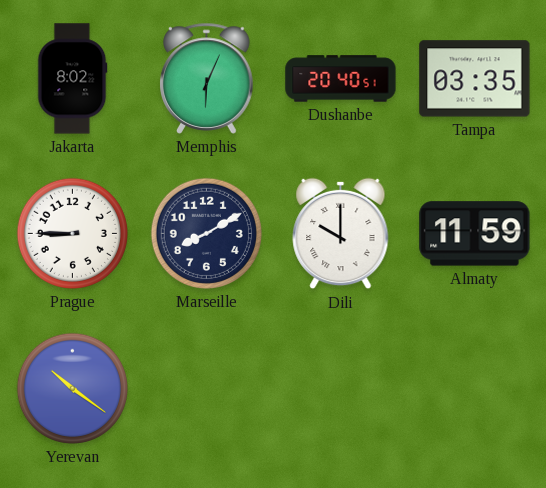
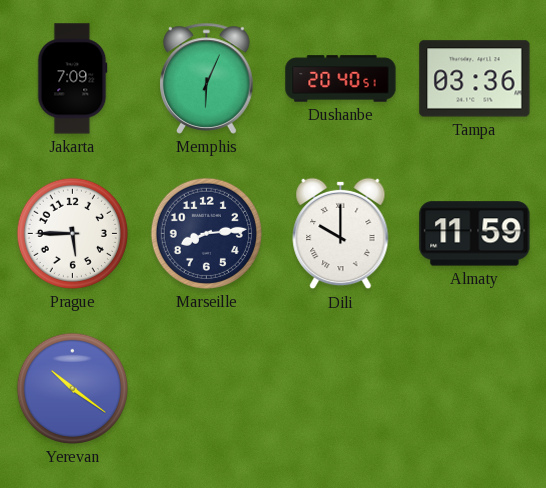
Jakarta: 8:02 -> 7:09 (72, 79)
Tampa: 03:35 -> 03:36 (475, 79)
Prague: 8:45 -> 5:45 (72, 233)
Marseille: 8:10 -> 8:14 (206, 233)
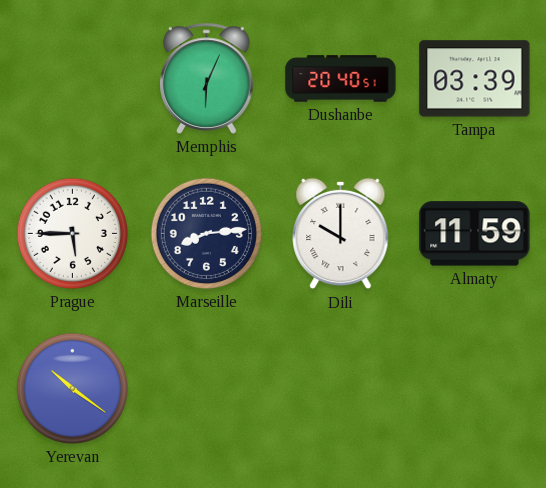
Jakarta: 7:09 -> none (72, 79)
Tampa: 03:36 -> 03:39 (475, 79)
